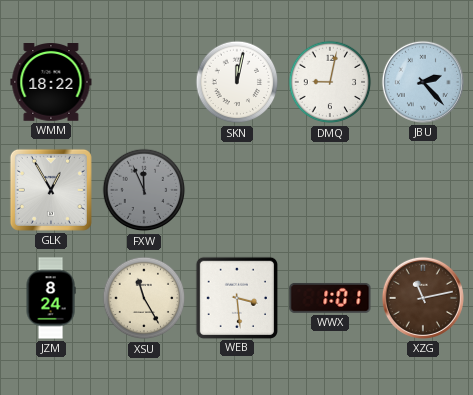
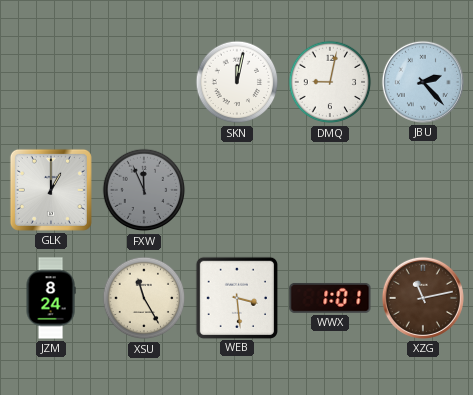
WMM: 18:22 -> none (51, 83)
GLK: 12:55 -> 1:00 (51, 190)
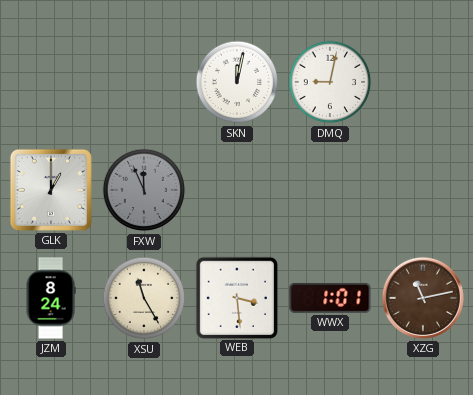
JBU: 2:23 -> none (423, 82)
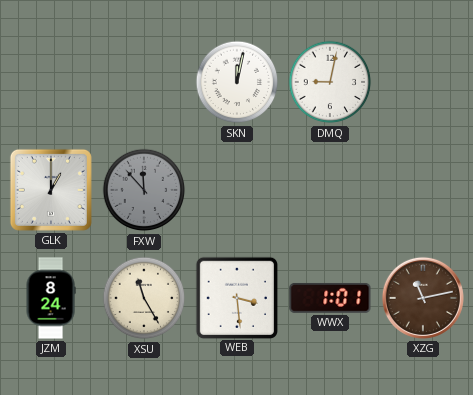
FXW: 11:56 -> 11:53 (144, 190)
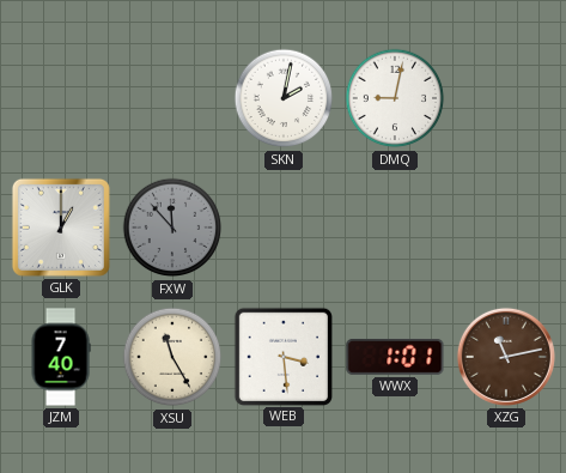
SKN: 12:02 -> 2:02 (284, 98)
JZM: 8:24 -> 7:40 (61, 357)
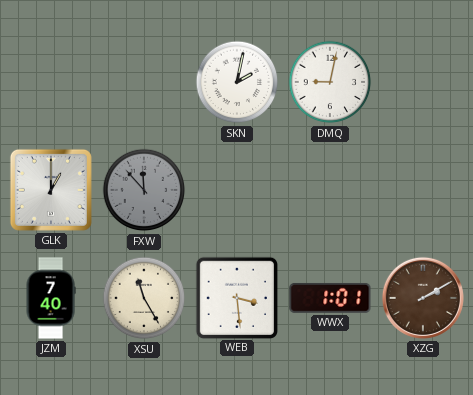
XZG: 11:13 -> 2:10 (423, 298)
